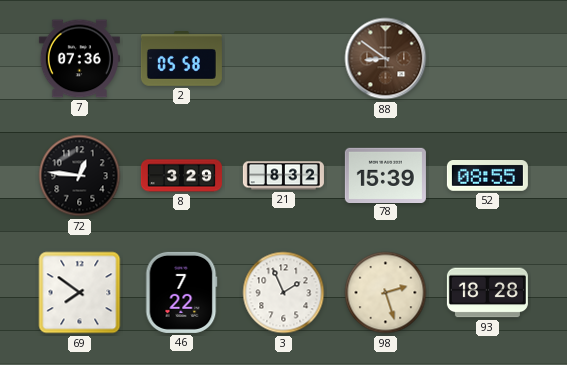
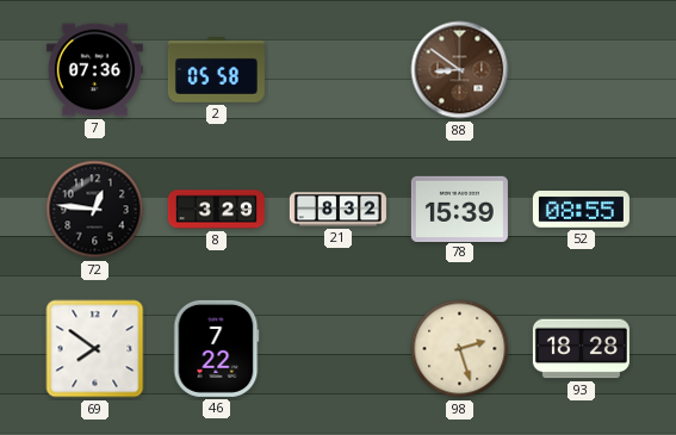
3: 1:56 -> none (284, 293)
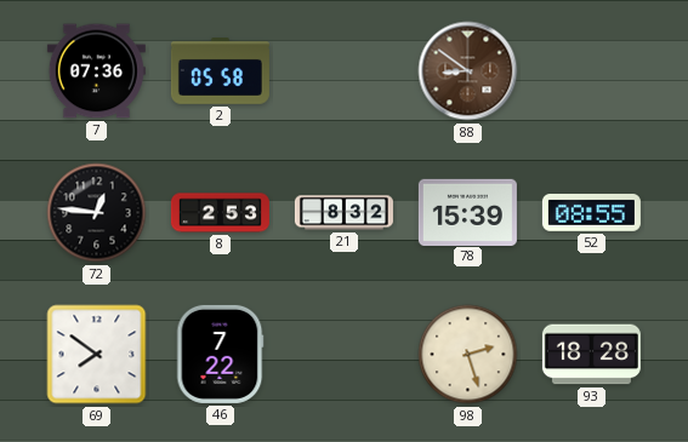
8: 3:29 -> 2:53 (220, 213)
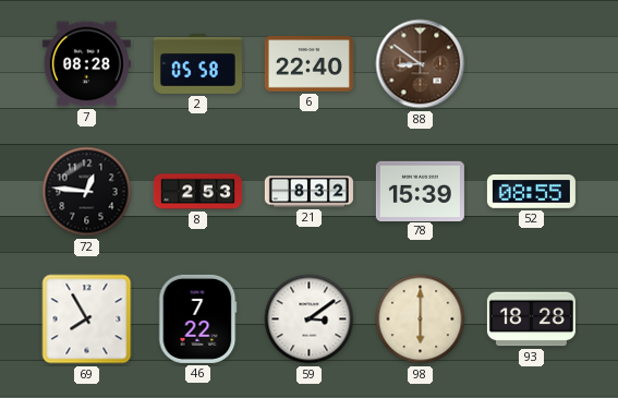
7: 07:36 -> 08:28 (86, 64)
6: none -> 22:40 (308, 64)
69: 7:51 -> 7:55 (87, 319)
59: none -> 3:09 (310, 319)
98: 2:27 -> 6:00 (421, 319)
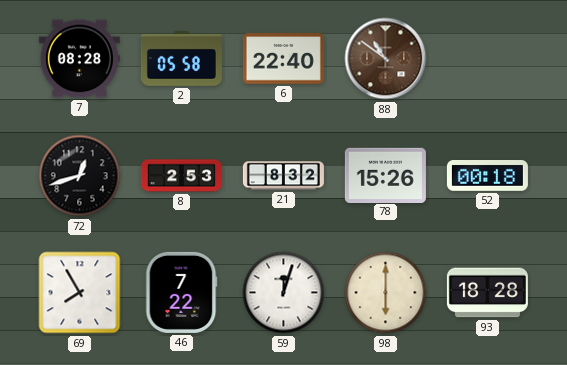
88: 8:51 -> 10:51 (386, 59)
72: 12:46 -> 12:42 (80, 176)
78: 15:39 -> 15:26 (385, 175)
52: 08:55 -> 00:18 (487, 176)
59: 3:09 -> 12:03 (284, 293)
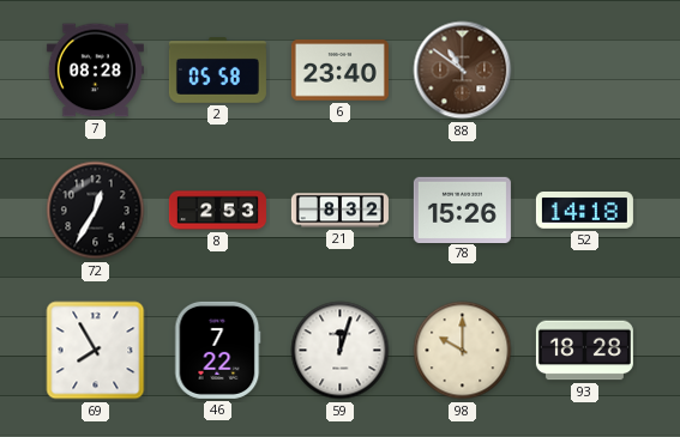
6: 22:40 -> 23:40 (339, 71)
72: 12:42 -> 12:35 (96, 211)
52: 00:18 -> 14:18 (584, 211)
98: 6:00 -> 10:00 (463, 351)
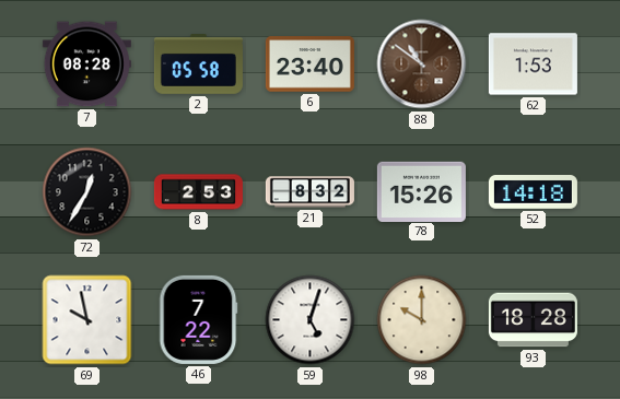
62: none -> 1:53 (533, 64)
69: 7:55 -> 9:58 (87, 320)
59: 12:03 -> 5:03 (311, 320)
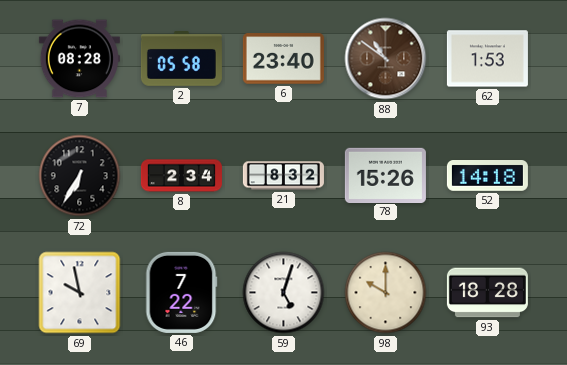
72: 12:35 -> 6:35 (80, 176)
8: 2:53 -> 2:34 (181, 176)
